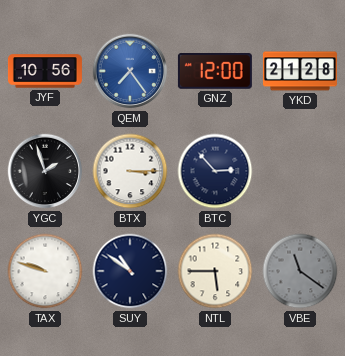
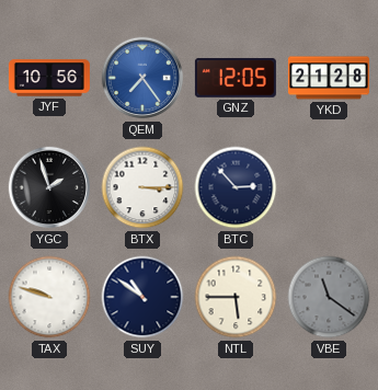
GNZ: 12:00 -> 12:05 (236, 79)
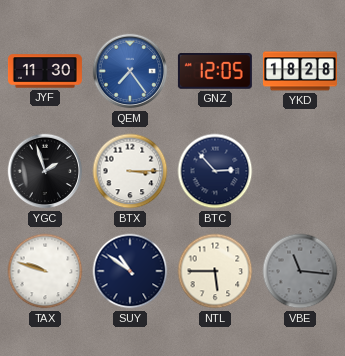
JYF: 10:56 -> 11:30 (45, 71)
YKD: 21:28 -> 18:28 (300, 71)
VBE: 11:21 -> 11:16 (300, 271)
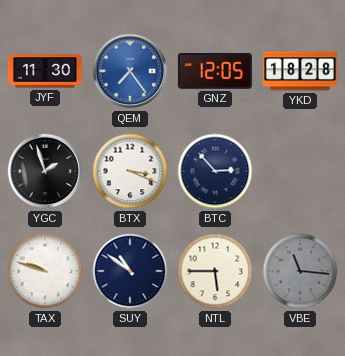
BTX: 3:15 -> 3:19 (130, 171)
